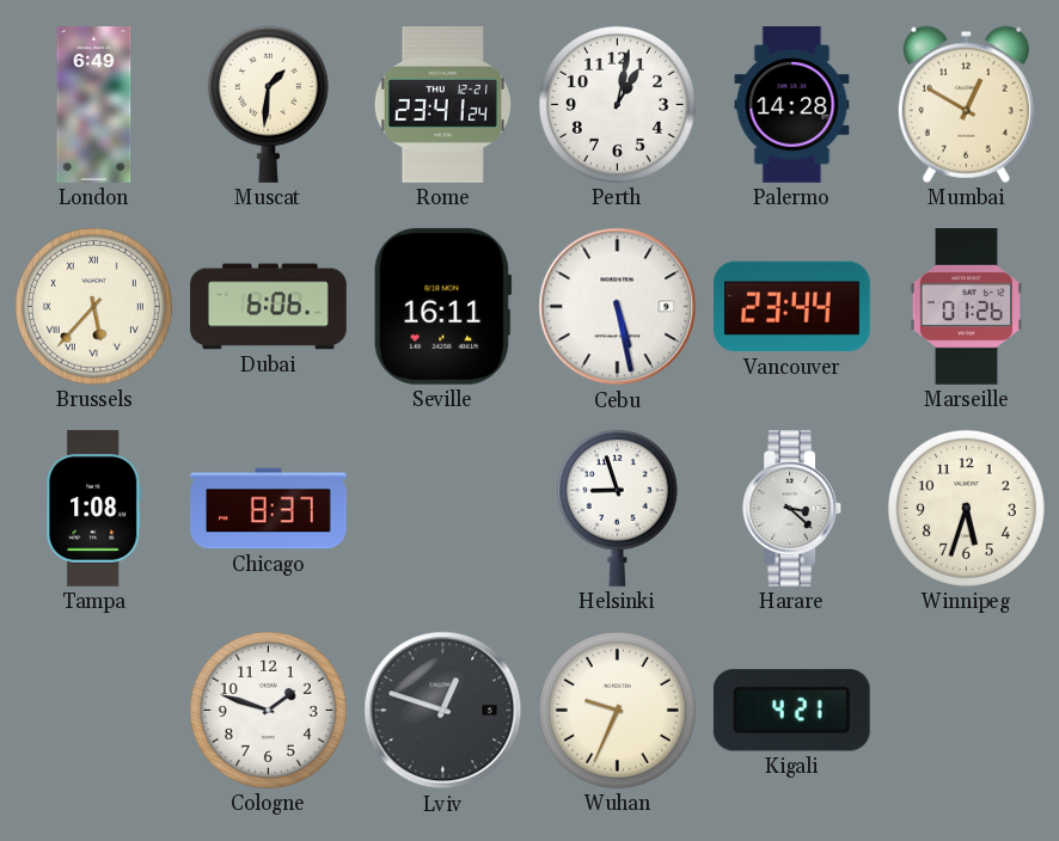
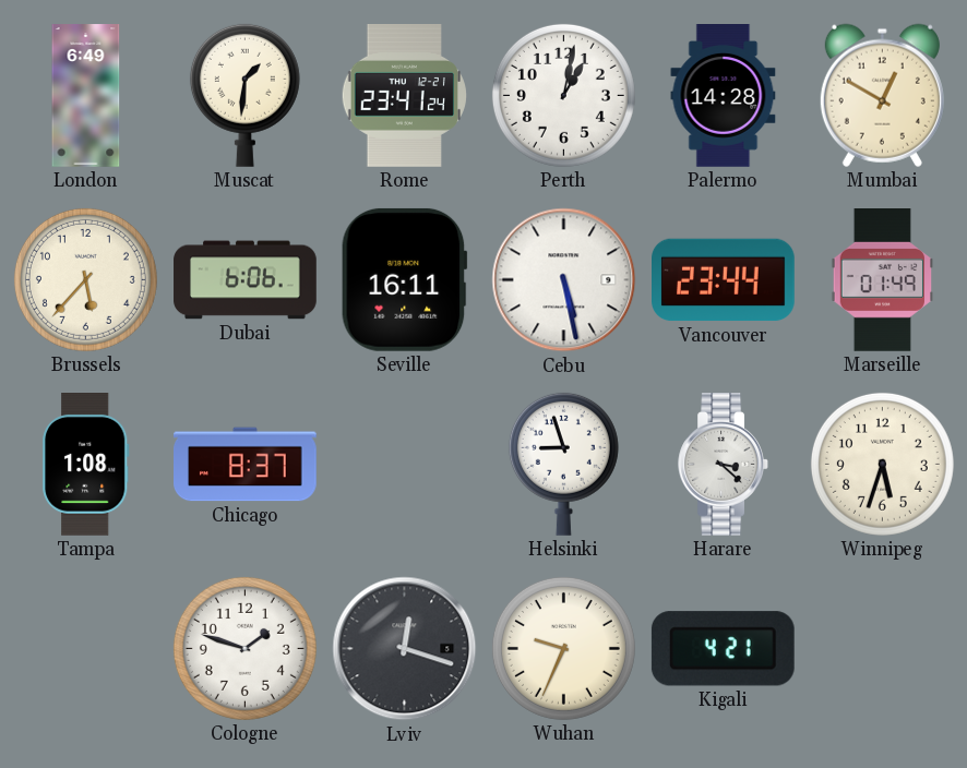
Brussels numerals: Roman -> Arabic (85, 279)
Marseille: 01:26 -> 01:49 (882, 280)
Lviv: 12:48 -> 12:18 (405, 649)
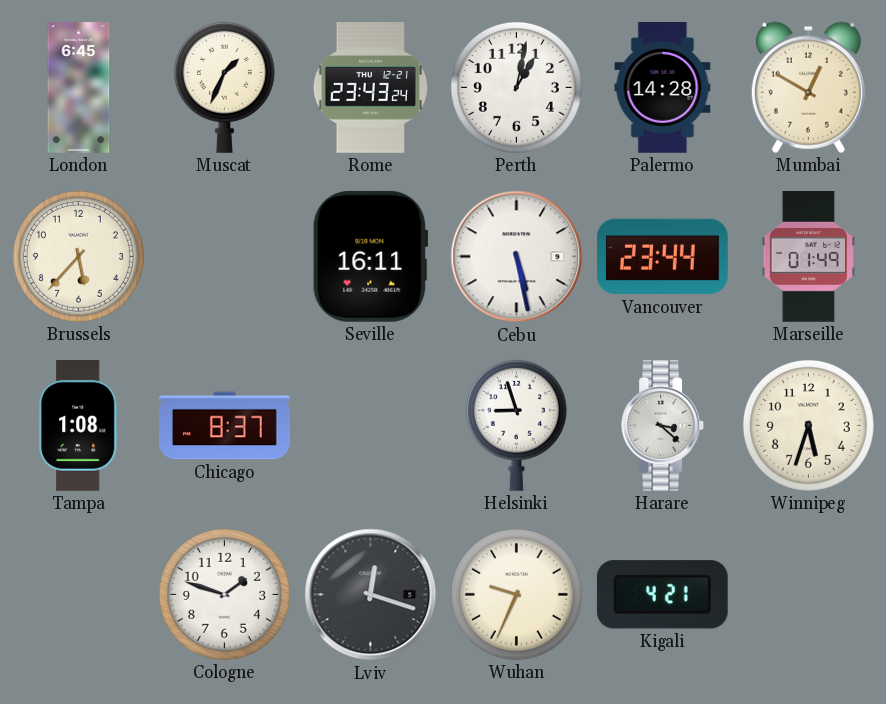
London: 6:49 -> 6:45 (79, 88)
Muscat: 1:31 -> 1:34 (224, 87)
Rome: 23:41 -> 23:43 (370, 88)
Dubai: 6:06 -> none (246, 280)
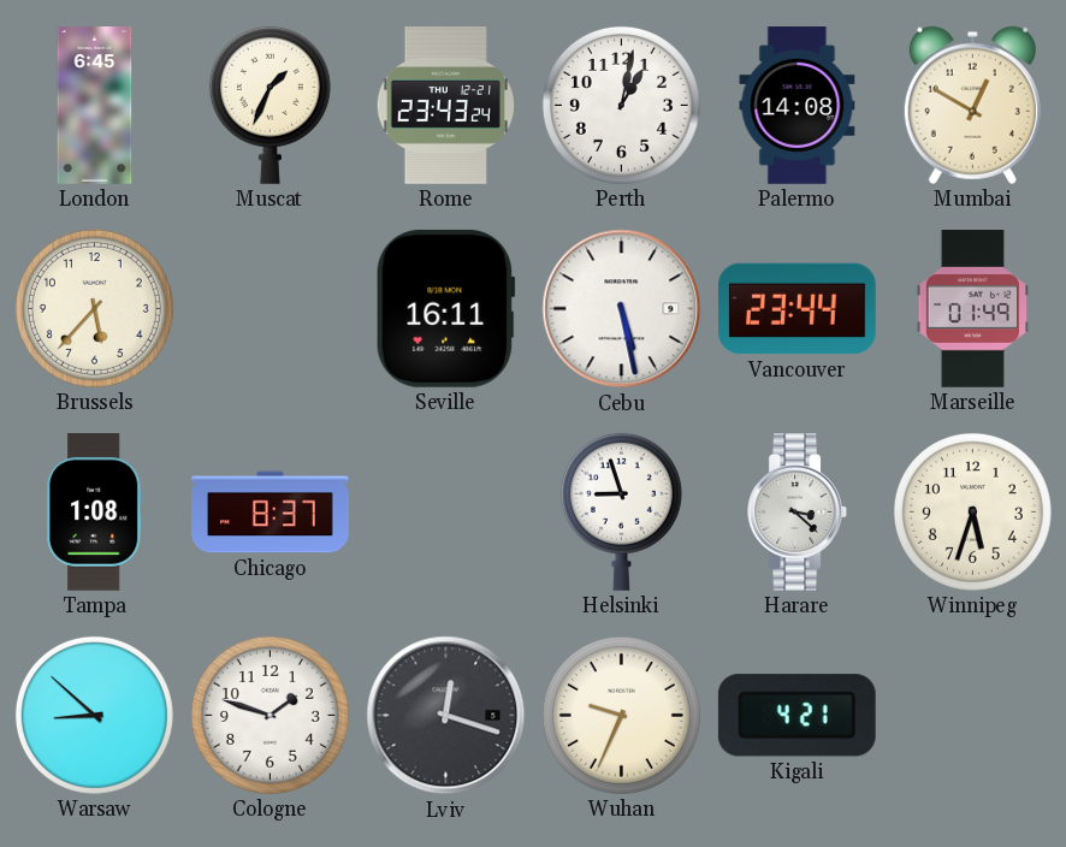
Palermo: 14:28 -> 14:08 (798, 106)
Warsaw: none -> 8:52 (94, 715)
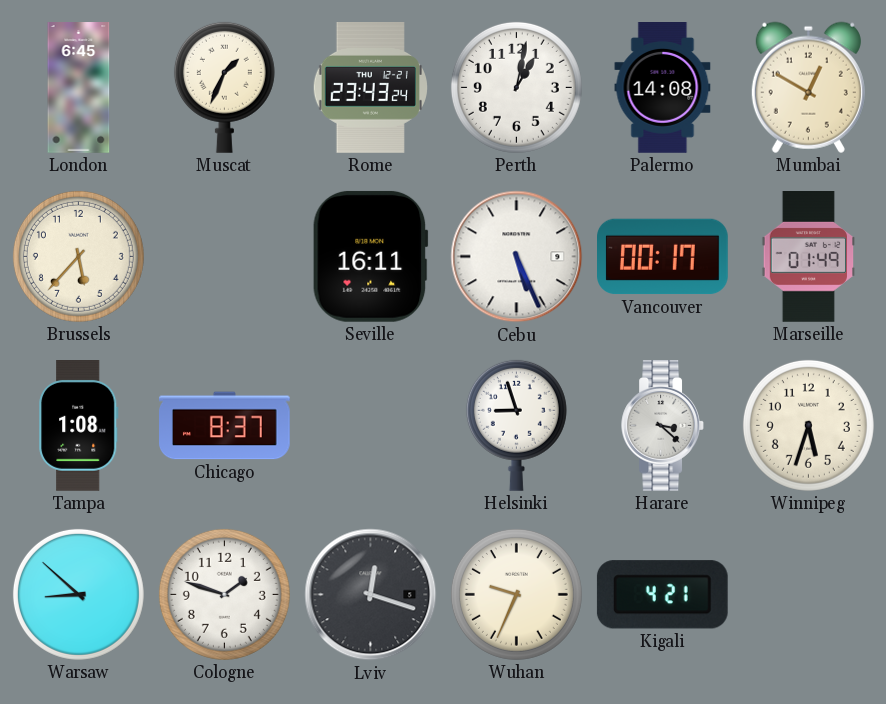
Cebu: 5:28 -> 5:26 (517, 257)
Vancouver: 23:44 -> 00:17 (663, 257)
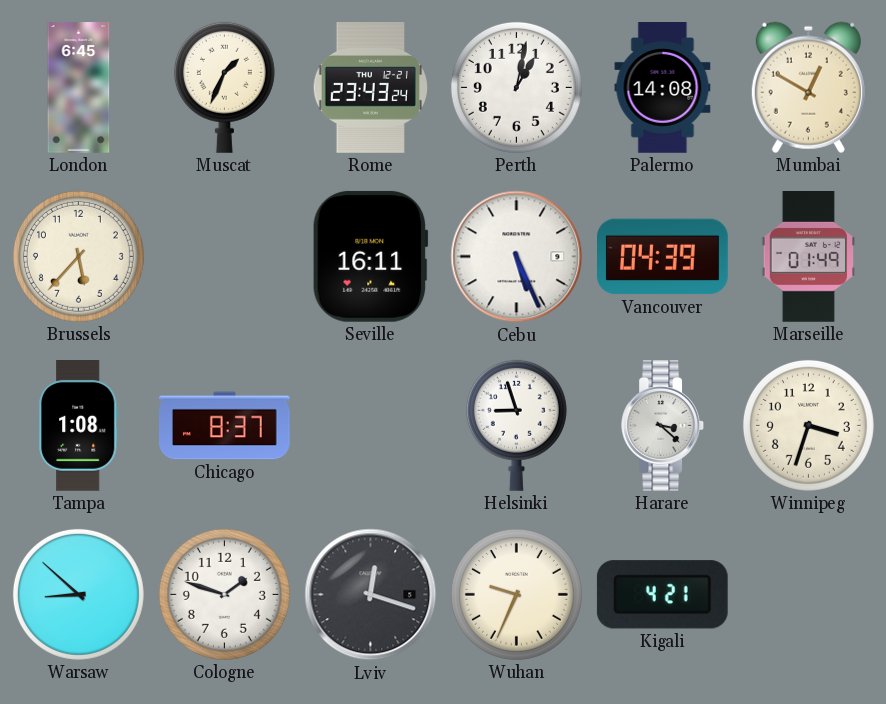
Vancouver: 00:17 -> 04:39 (663, 257)
Winnipeg: 5:33 -> 3:33 (808, 425)
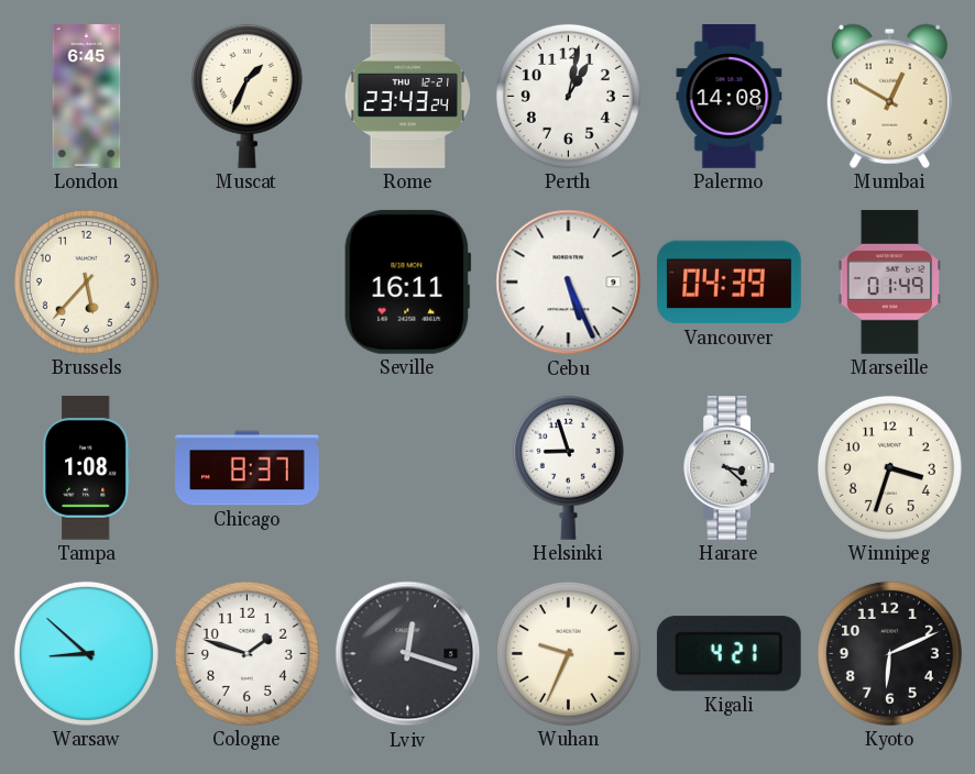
Kyoto: none -> 6:11 (889, 653)
